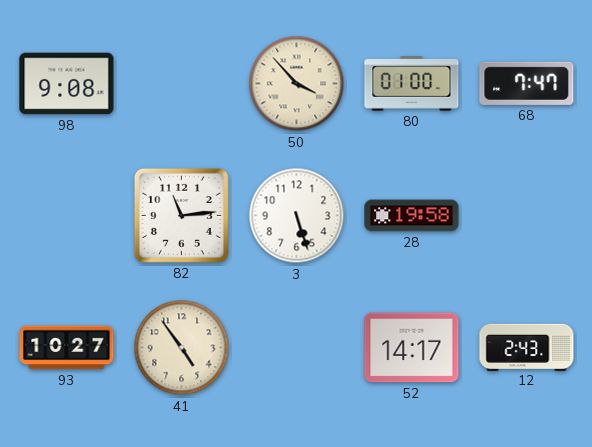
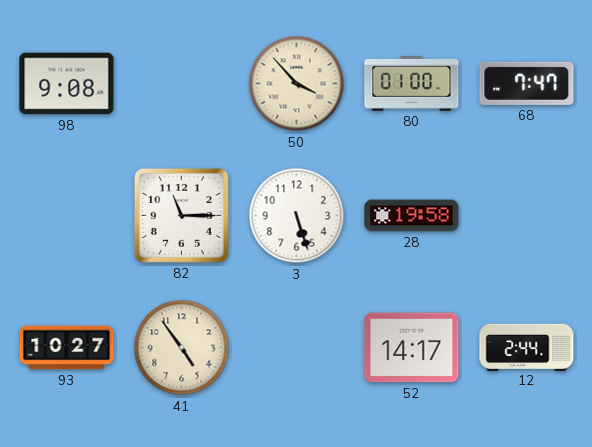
82: 11:14 -> 11:15 (181, 215)
12: 2:43 -> 2:44 (527, 347)
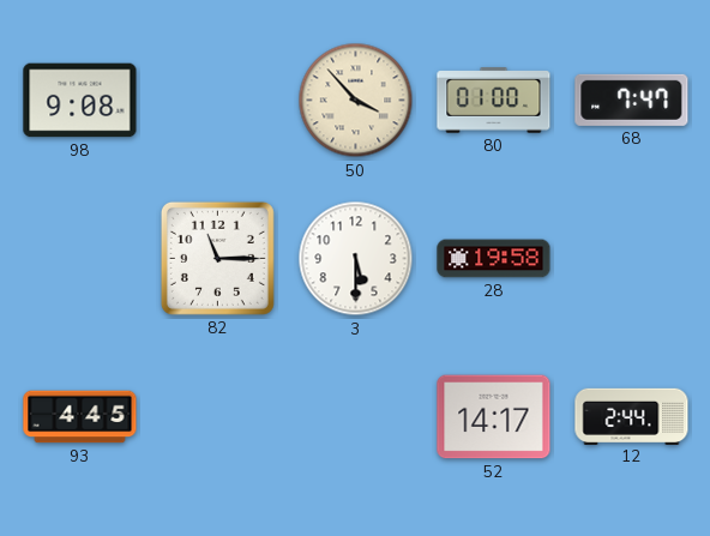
3: 5:27 -> 5:30 (356, 259)
93: 10:27 -> 4:45 (80, 417)
41: 4:54 -> none (182, 348)
